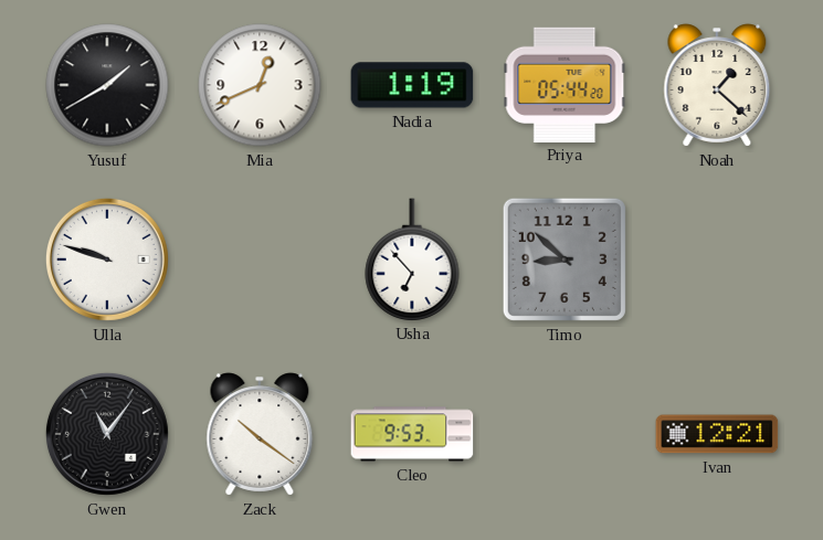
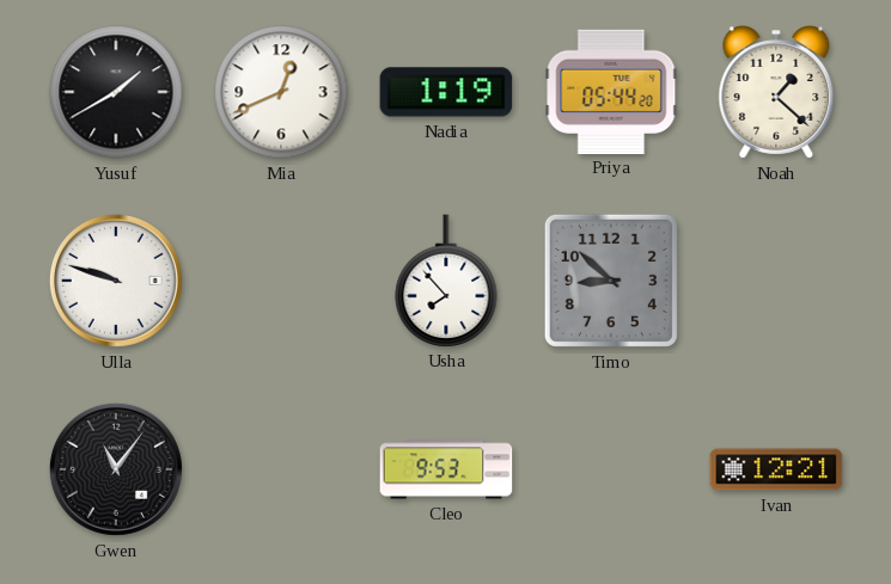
Usha: 6:53 -> 7:53 (446, 281)
Zack: 10:21 -> none (260, 434)
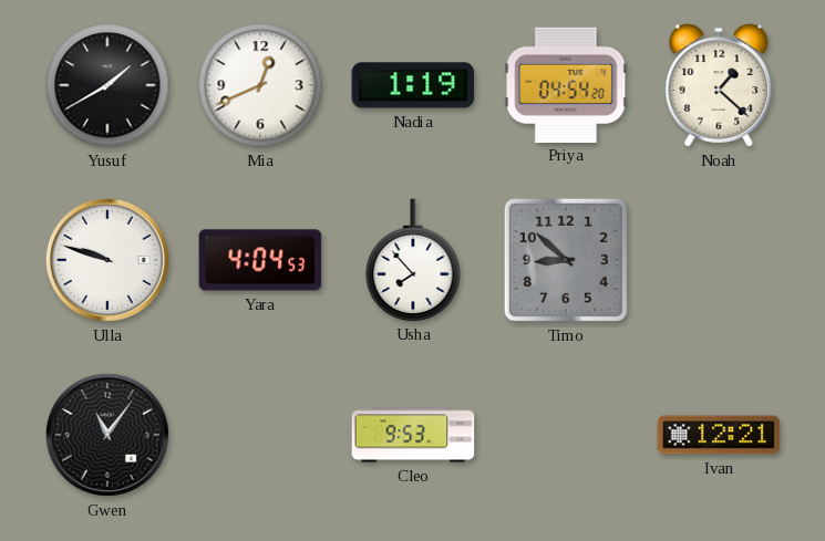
Priya: 05:44 -> 04:54 (566, 84)
Yara: none -> 4:04 (260, 260)
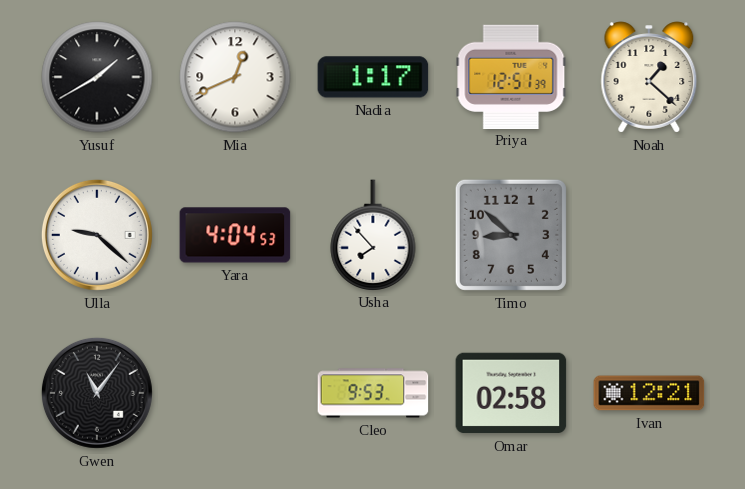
Nadia: 1:19 -> 1:17 (373, 77)
Priya: 04:54 -> 12:51 (511, 76)
Ulla: 9:48 -> 9:22 (97, 235)
Omar: none -> 02:58 (511, 393)
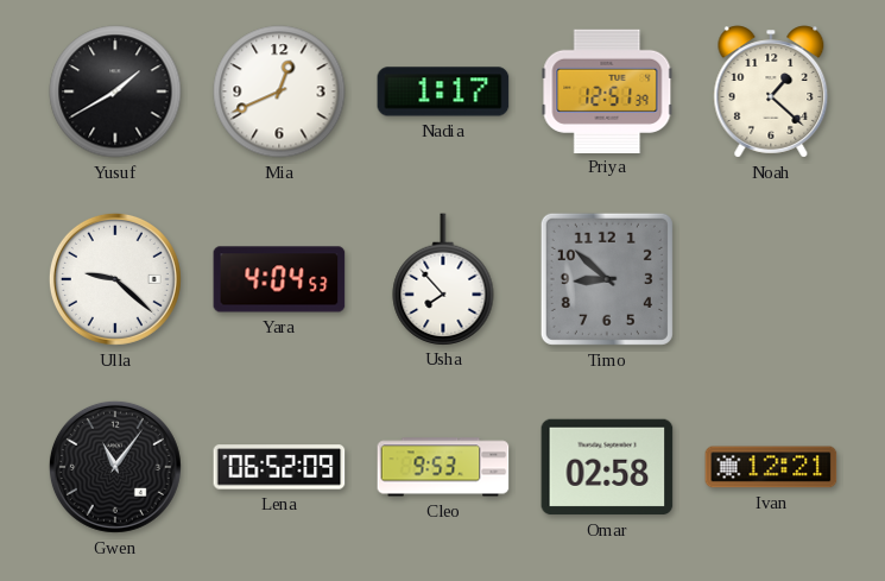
Lena: none -> 06:52 (279, 467)
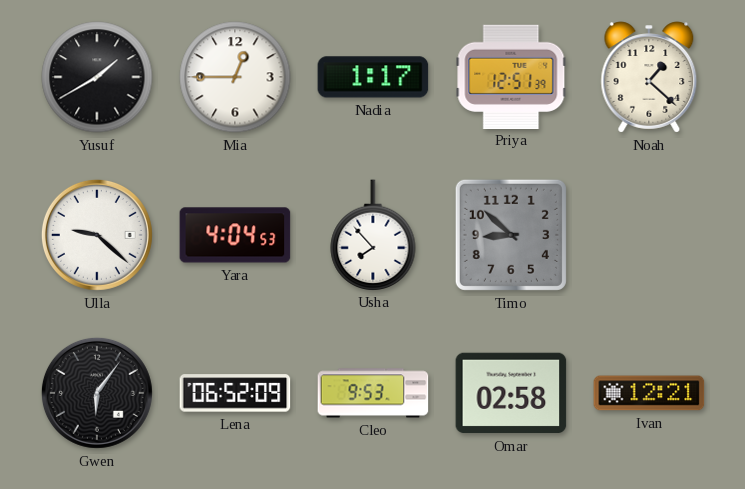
Mia: 12:41 -> 12:45 (235, 77)
Gwen: 11:06 -> 6:06 (97, 393)
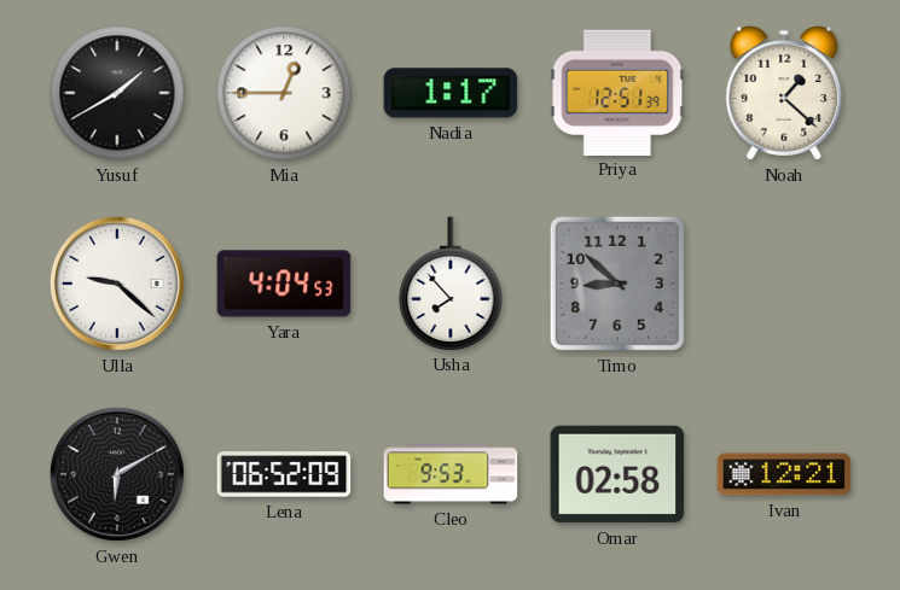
Gwen: 6:06 -> 6:10 (117, 474)
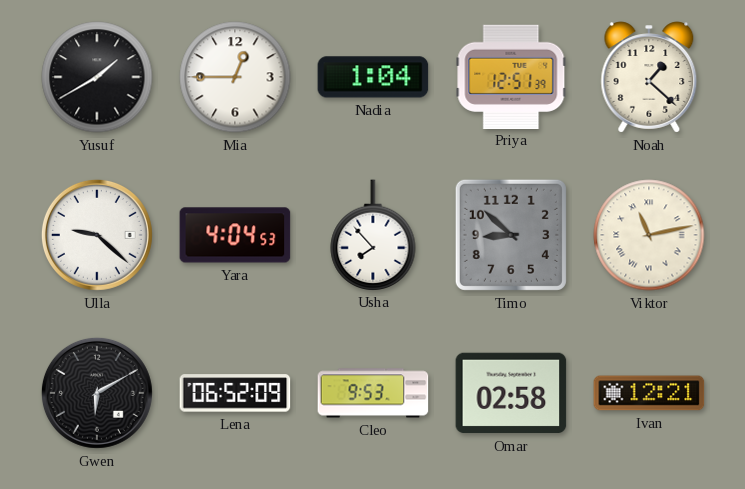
Nadia: 1:17 -> 1:04 (373, 77)
Viktor: none -> 11:13 (649, 235)
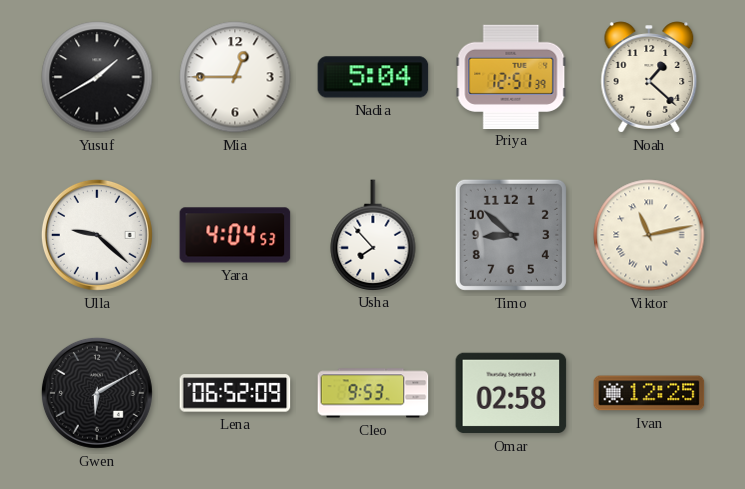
Nadia: 1:04 -> 5:04 (373, 77)
Ivan: 12:21 -> 12:25 (649, 393)
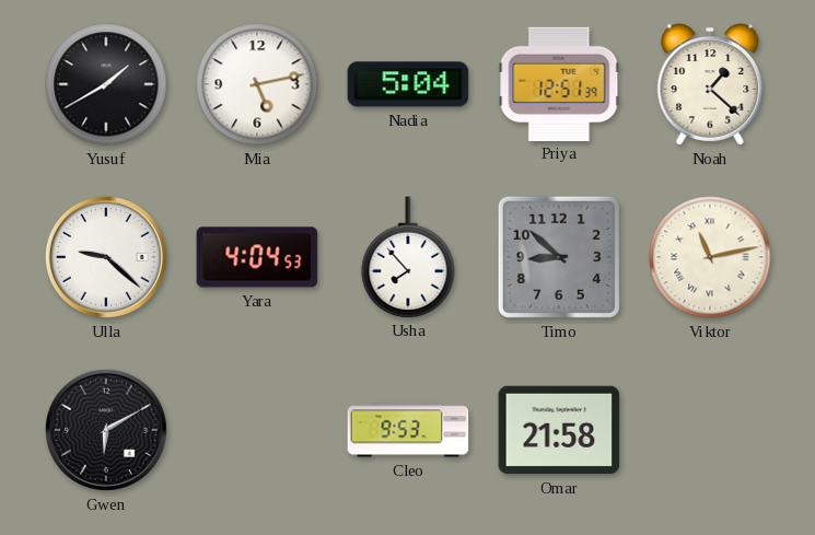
Mia: 12:45 -> 5:13 (257, 84)
Lena: 06:52 -> none (235, 393)
Omar: 02:58 -> 21:58 (559, 430)
Ivan: 12:25 -> none (649, 393)
